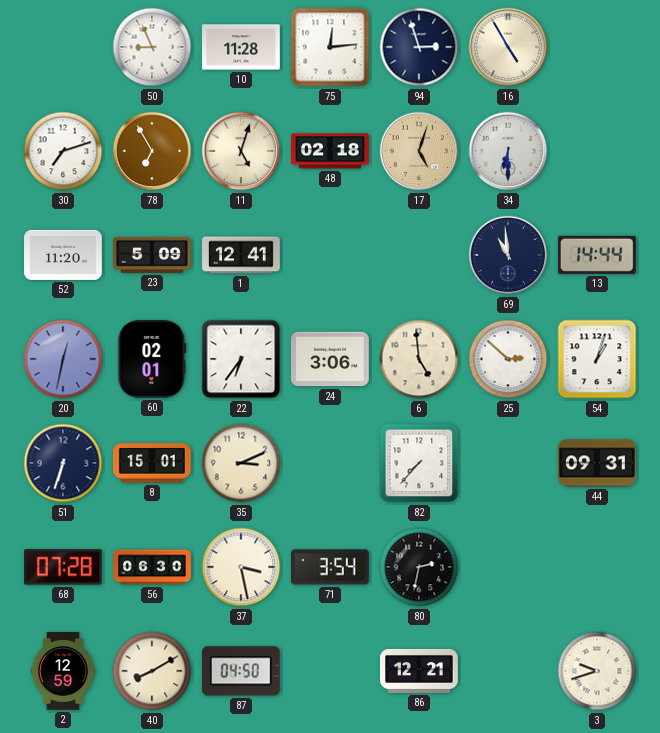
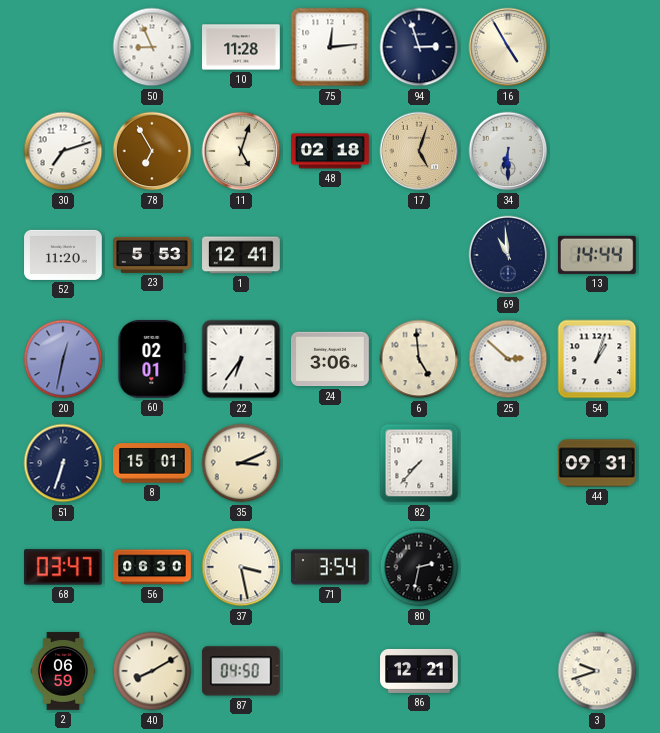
23: 5:09 -> 5:53 (152, 255)
68: 07:28 -> 03:47 (64, 567)
2: 12:59 -> 06:59 (63, 671)
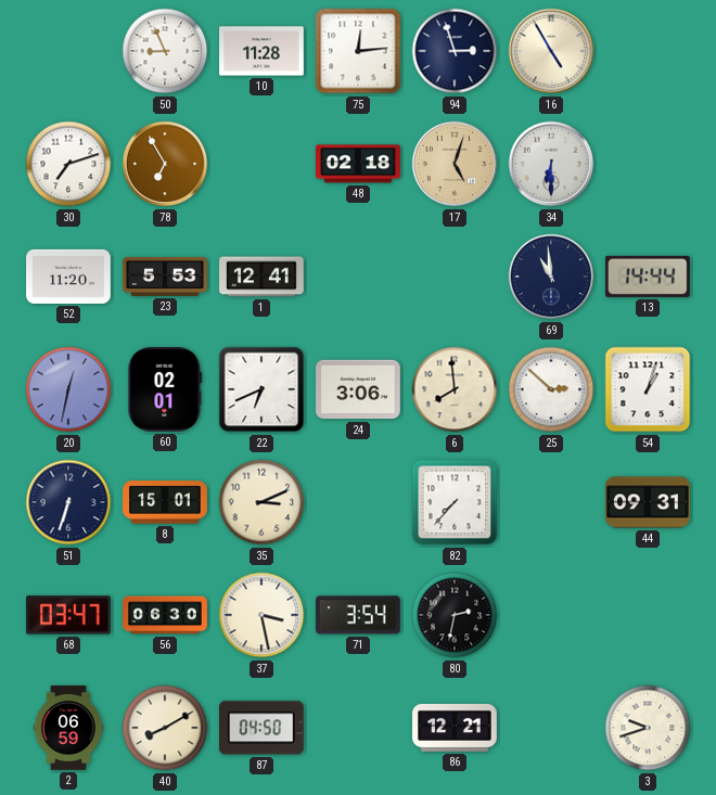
11: 5:03 -> none (241, 151)
22: 6:36 -> 6:41 (261, 389)
6: 4:59 -> 7:59 (455, 389)
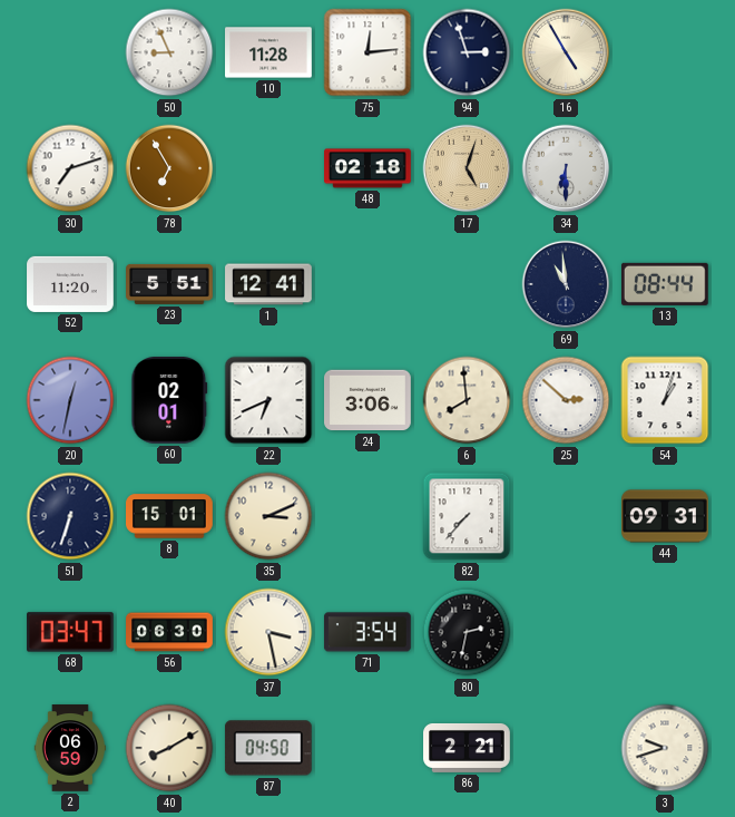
23: 5:53 -> 5:51 (169, 284)
13: 14:44 -> 08:44 (665, 284)
86: 12:21 -> 2:21 (467, 748)
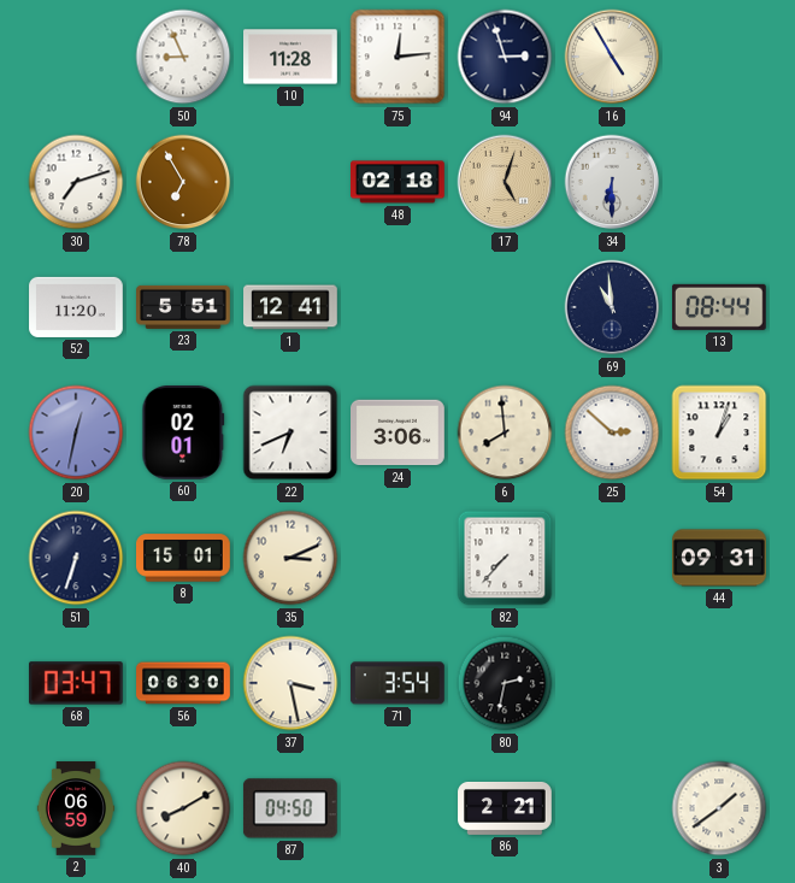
3: 9:42 -> 1:39 (719, 808)
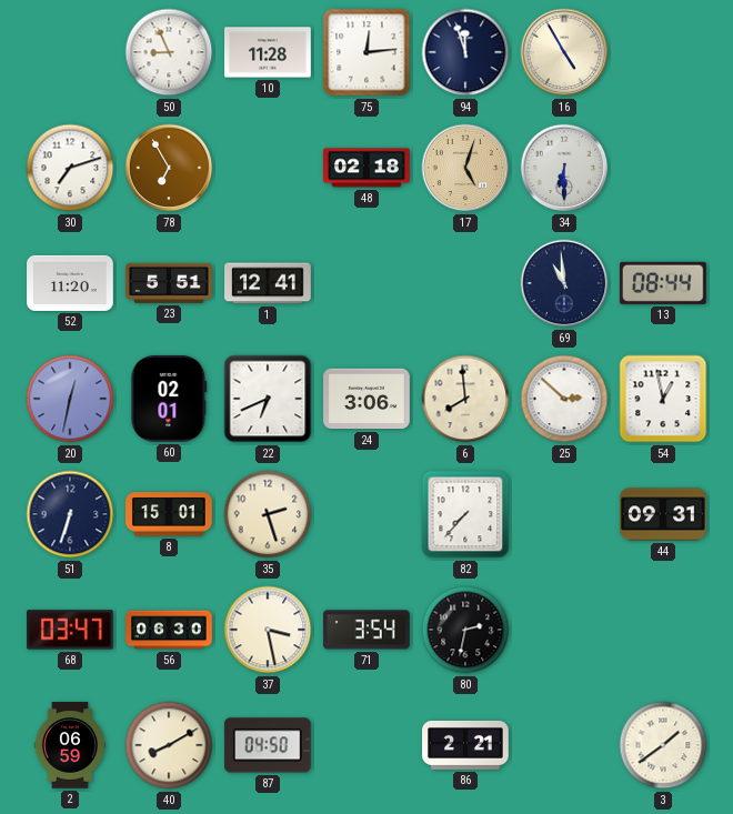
94: 2:57 -> 11:57 (465, 52)
54: 1:03 -> 12:58 (663, 399)
35: 3:11 -> 2:27 (268, 514)
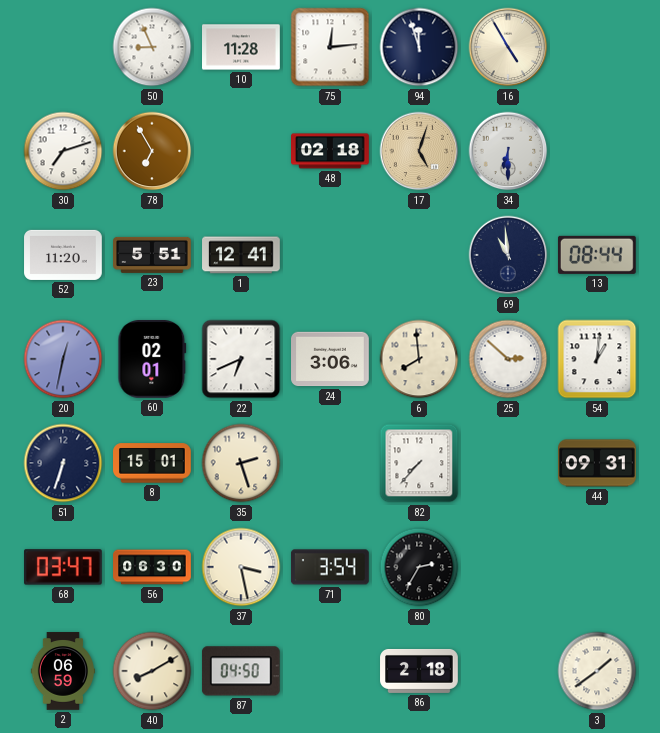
54: 12:58 -> 1:01 (597, 359)
80: 2:32 -> 2:35 (419, 567)
86: 2:21 -> 2:18 (419, 671)
